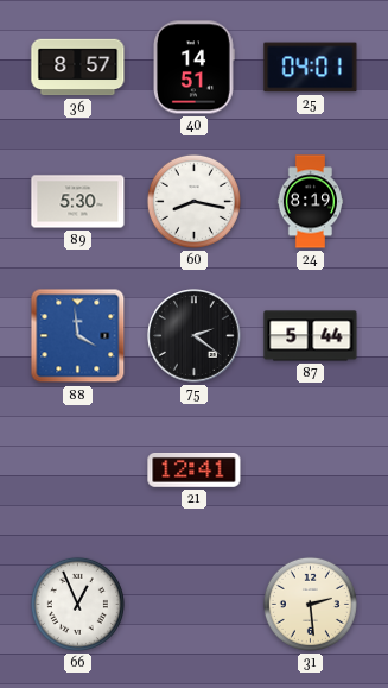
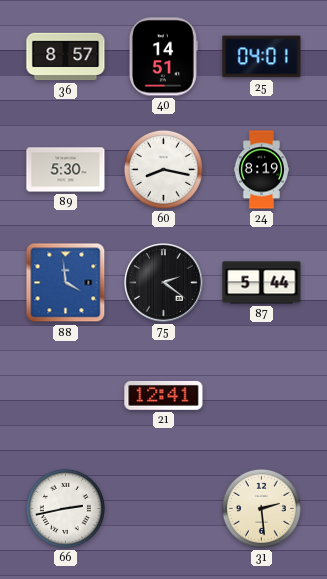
66: 12:56 -> 2:43 (65, 508)
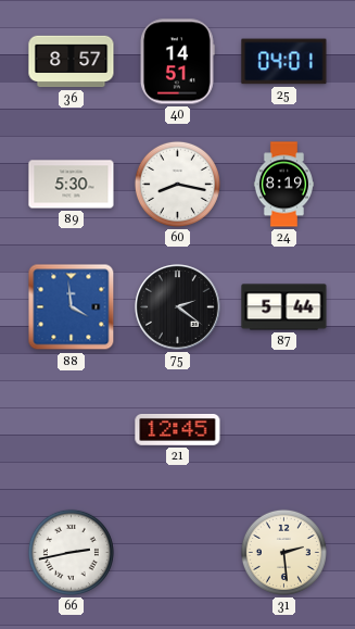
21: 12:41 -> 12:45 (178, 430)
